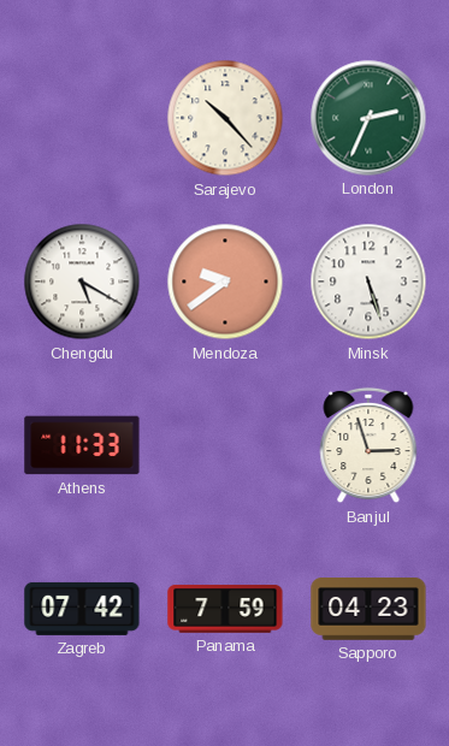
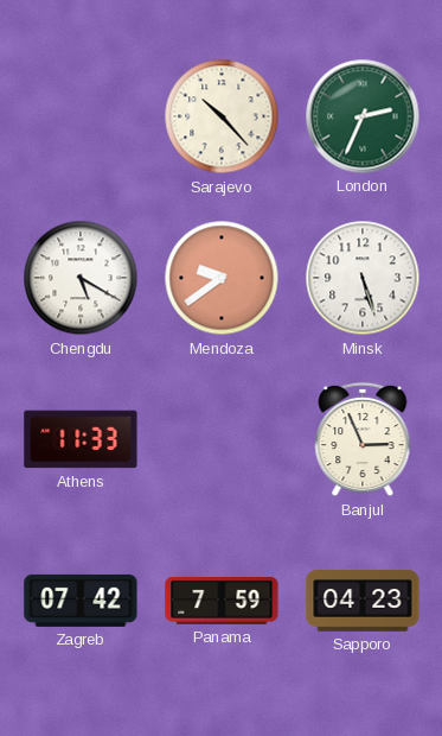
Banjul: 2:57 -> 2:56 (363, 439)
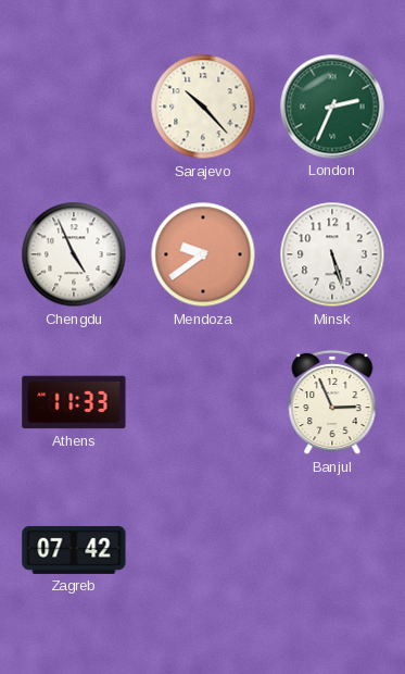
Chengdu: 5:20 -> 4:56 (74, 254)
Panama: 7:59 -> none (222, 602)
Sapporo: 04:23 -> none (363, 601)
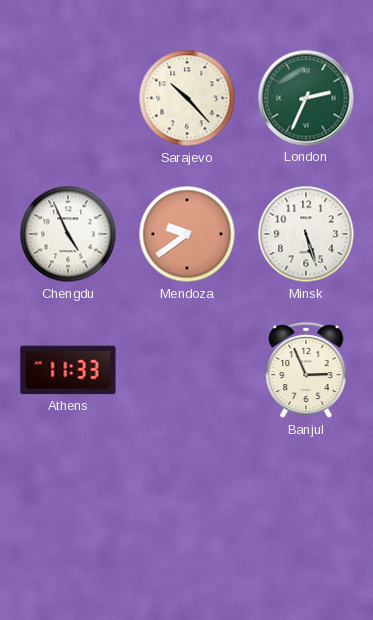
Zagreb: 07:42 -> none (74, 550)
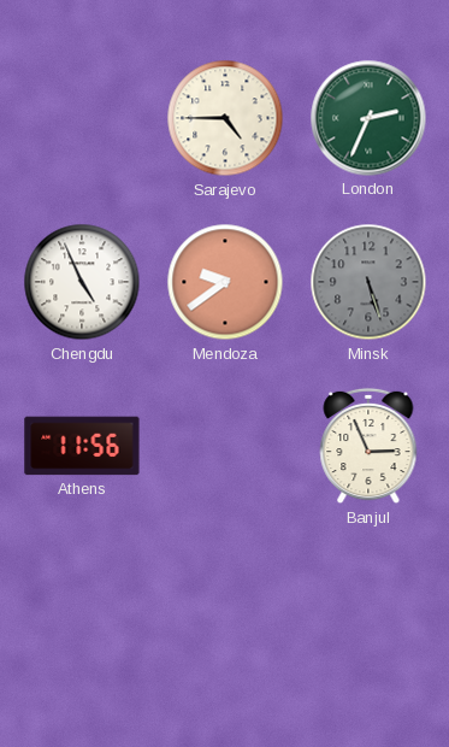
Sarajevo: 10:23 -> 4:45 (225, 118)
Minsk dial: white -> grey (368, 282)
Athens: 11:33 -> 11:56 (82, 446)
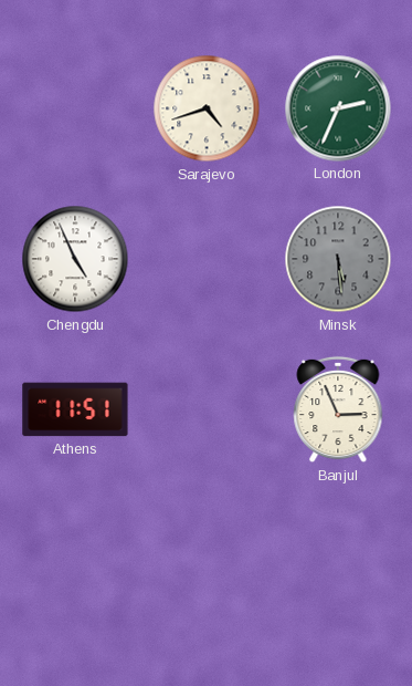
Sarajevo: 4:45 -> 4:42 (207, 108)
Mendoza: 9:39 -> none (225, 282)
Minsk: 5:27 -> 5:29 (338, 259)
Athens: 11:56 -> 11:51 (75, 409)
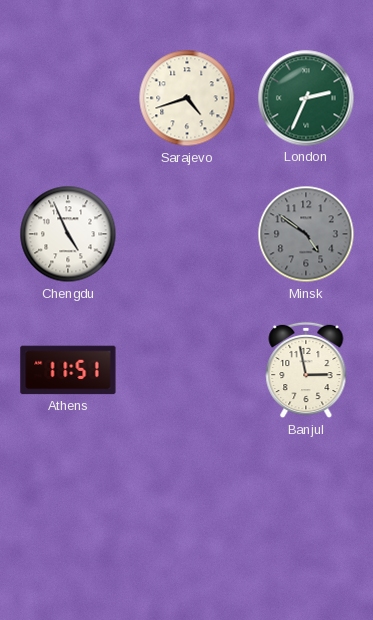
Minsk: 5:29 -> 4:51 (306, 234)
Banjul: 2:56 -> 2:58 (306, 370)
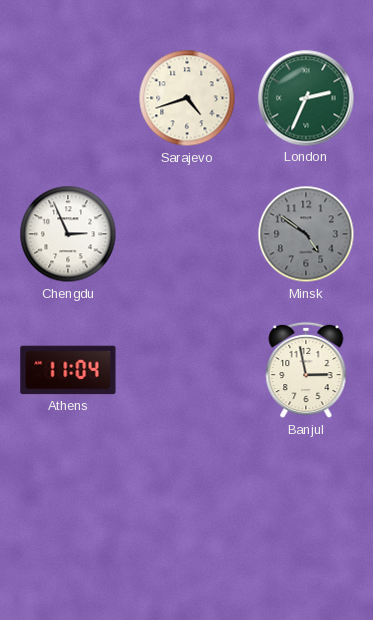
Chengdu: 4:56 -> 2:56 (68, 234)
Athens: 11:51 -> 11:04 (68, 370)
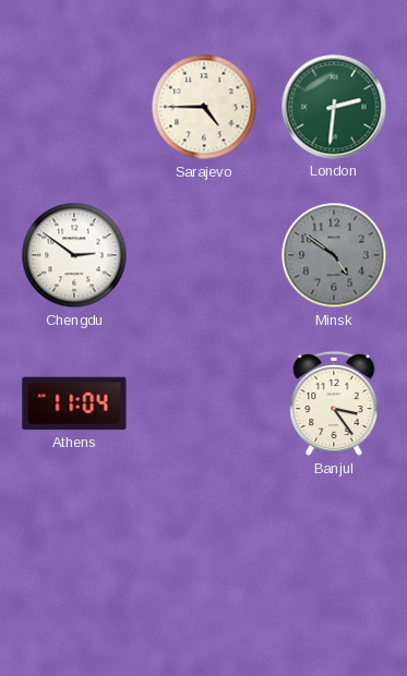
Sarajevo: 4:42 -> 4:45 (204, 107)
London: 2:34 -> 2:31 (334, 107)
Chengdu: 2:56 -> 2:51 (74, 255)
Banjul: 2:58 -> 3:24 (334, 403)
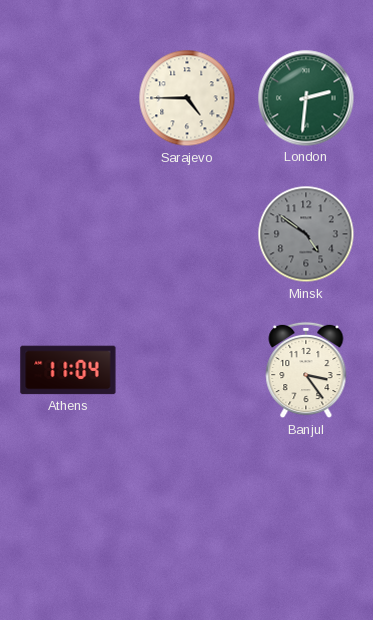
Chengdu: 2:51 -> none (74, 255)
